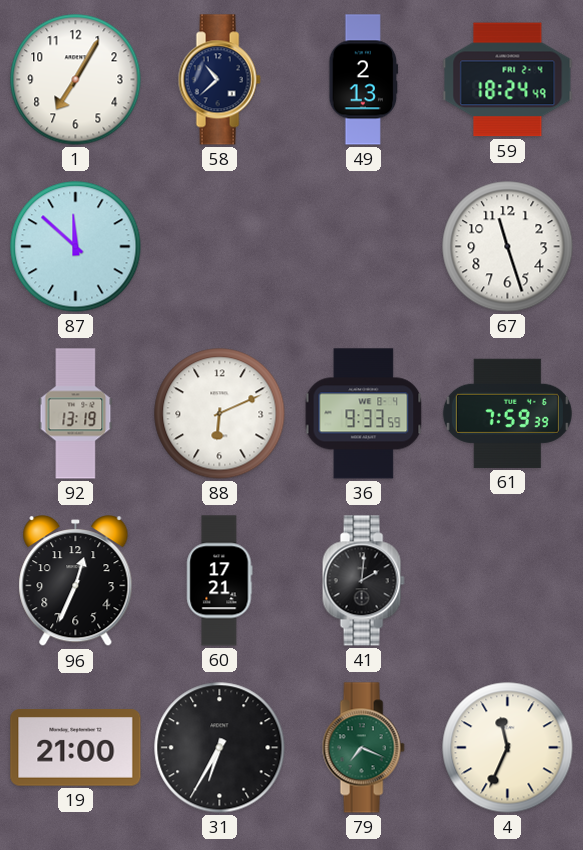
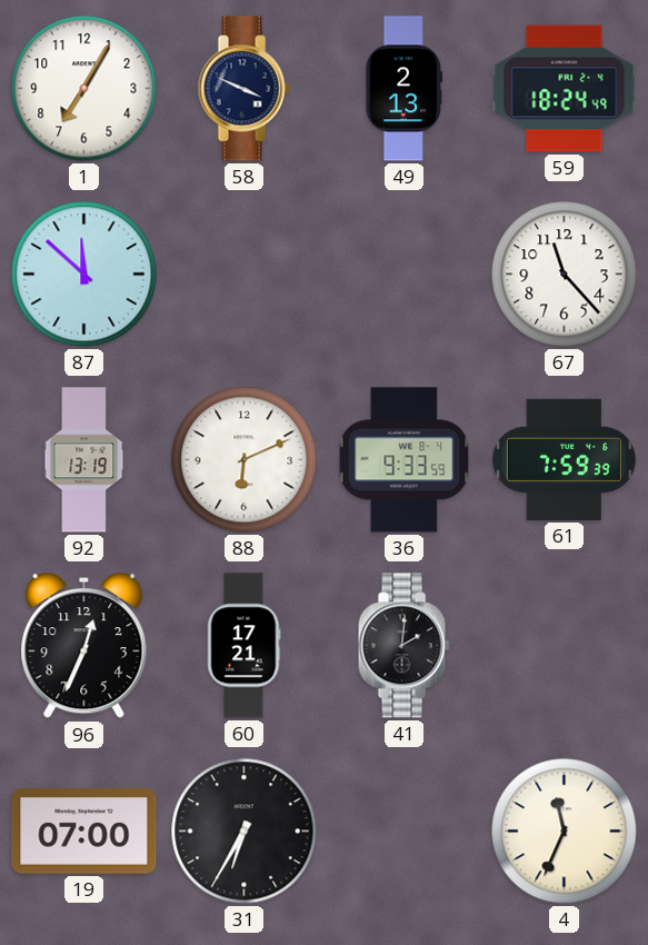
58: 10:38 -> 3:49 (243, 89)
67: 11:27 -> 11:23 (565, 275)
19: 21:00 -> 07:00 (84, 832)
79: 7:19 -> none (363, 748)
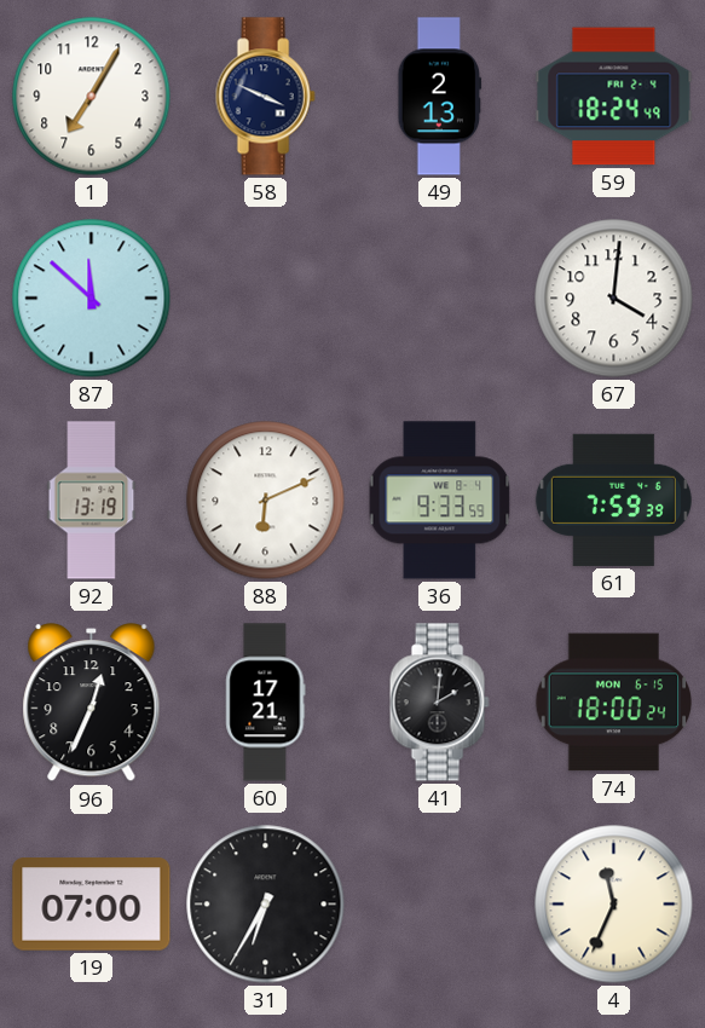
67: 11:23 -> 4:01 (614, 299)
74: none -> 18:00 (613, 703)
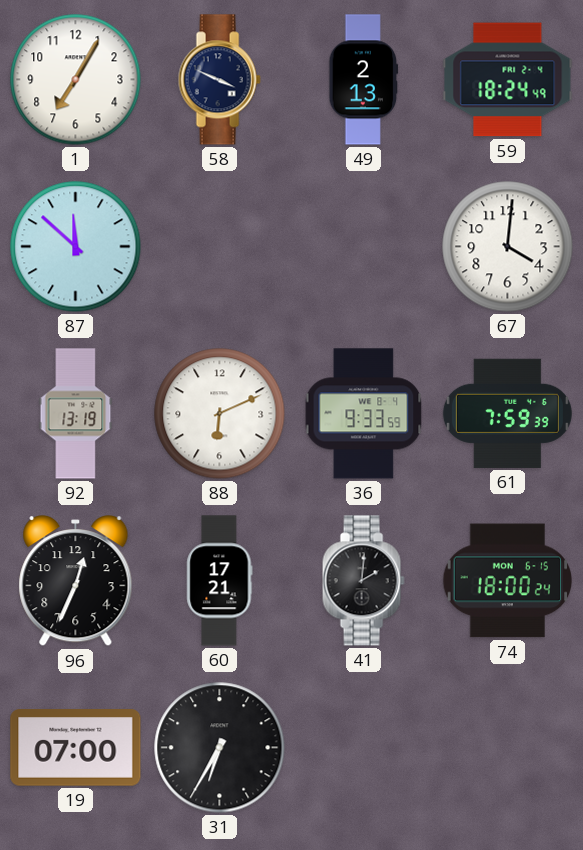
4: 11:34 -> none (614, 905)
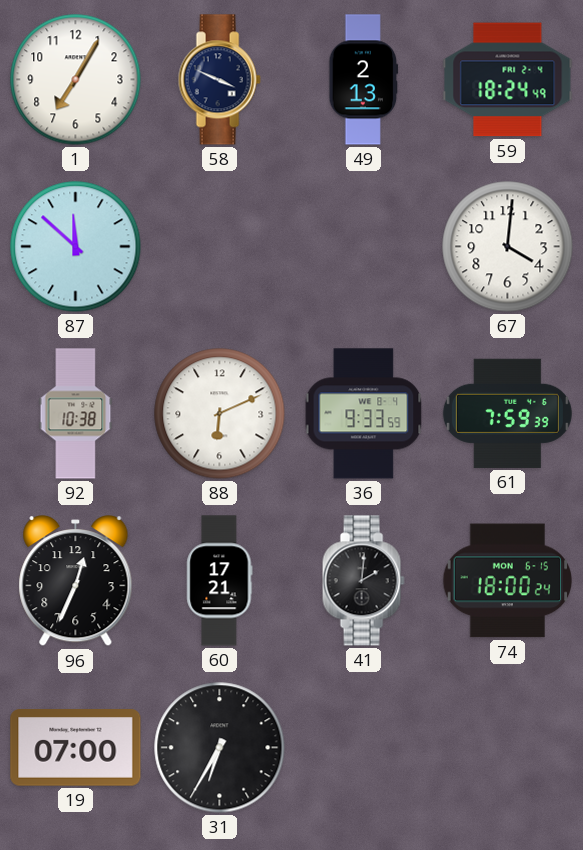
92: 13:19 -> 10:38 (76, 414)
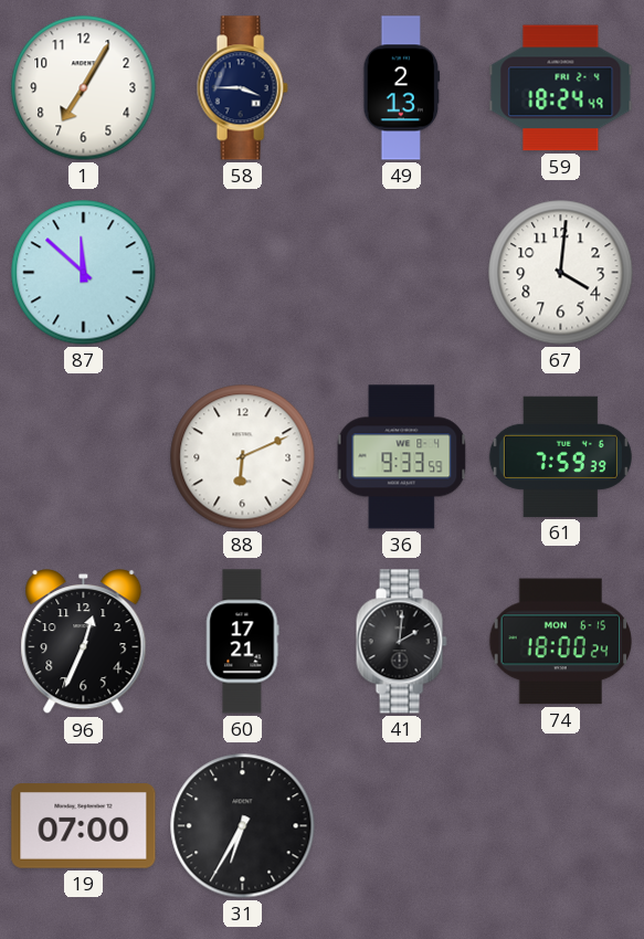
58: 3:49 -> 3:45 (242, 88)
92: 10:38 -> none (76, 414)
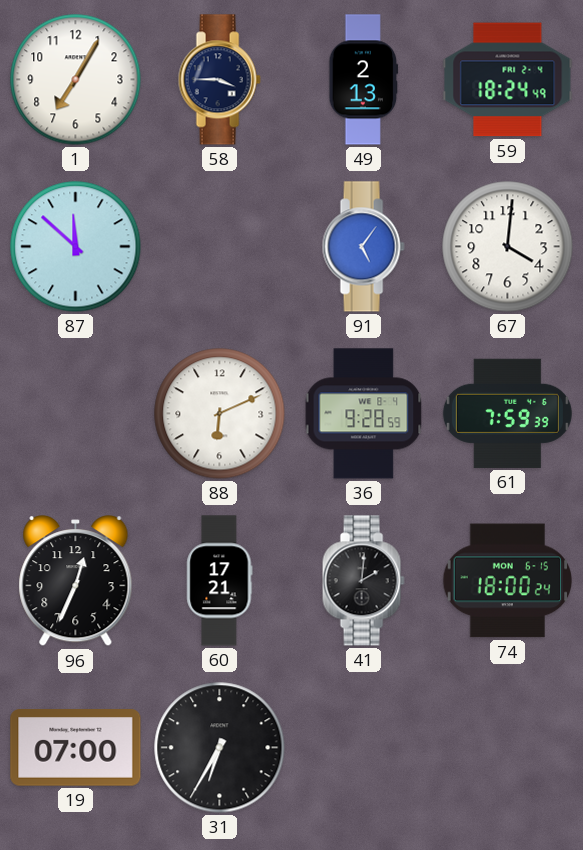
91: none -> 5:06 (363, 247)
36: 9:33 -> 9:28 (364, 414)
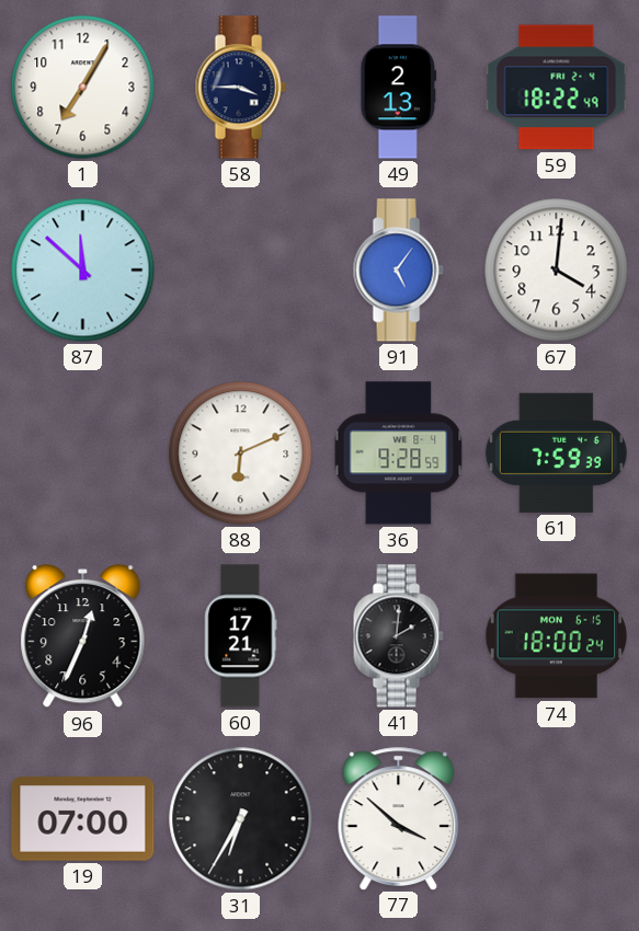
59: 18:24 -> 18:22 (557, 88)
77: none -> 3:52 (399, 818)
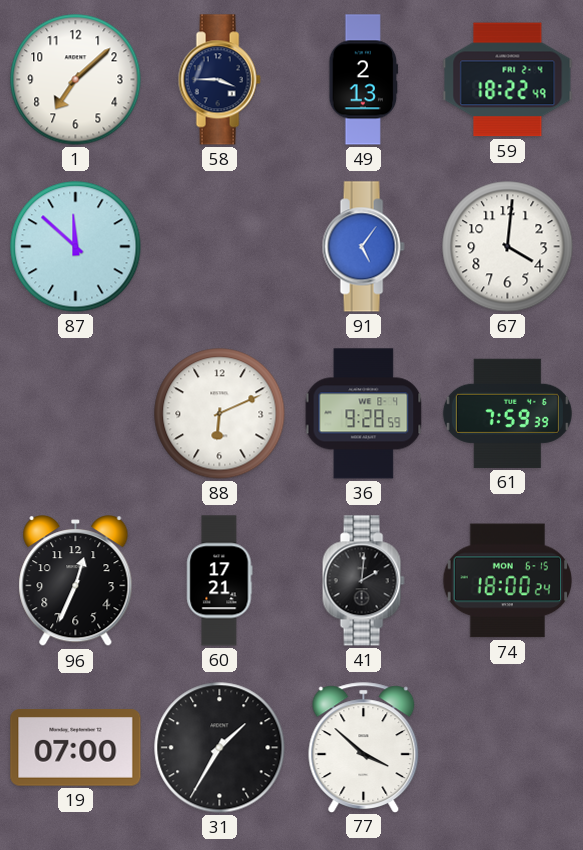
1: 7:05 -> 7:08 (76, 80)
31: 6:35 -> 1:35 (220, 748)
